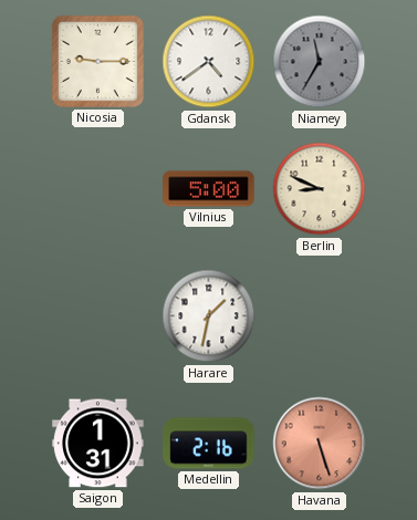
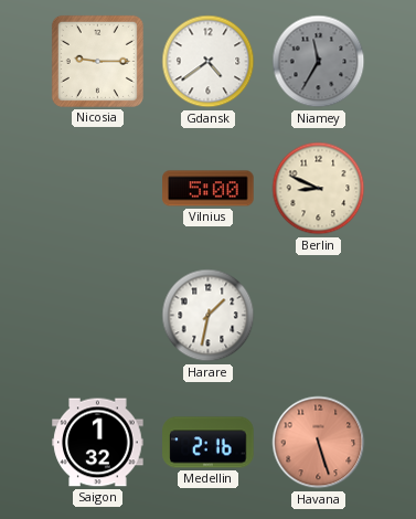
Saigon: 1:31 -> 1:32 (98, 443)
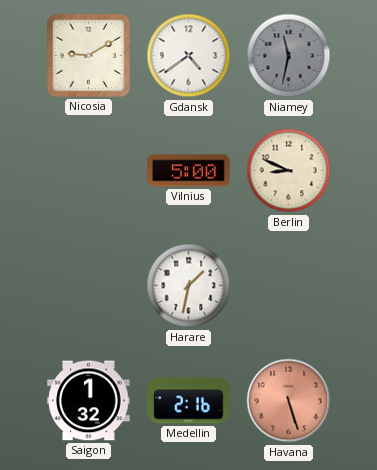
Nicosia: 9:15 -> 9:10 (88, 55)
Niamey: 11:35 -> 11:32 (289, 56)
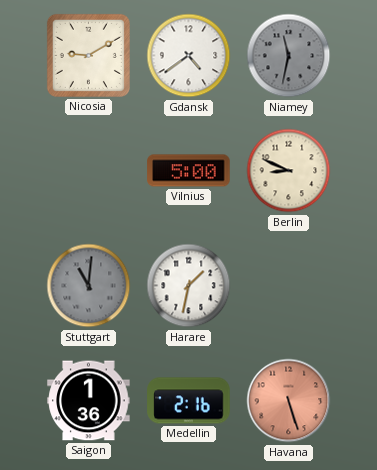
Stuttgart: none -> 11:01 (89, 286)
Saigon: 1:32 -> 1:36 (89, 401)
